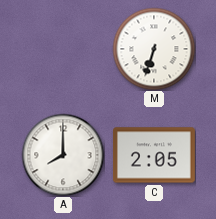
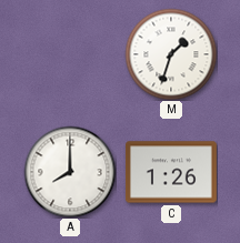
M: 6:33 -> 1:33 (171, 54)
C: 2:05 -> 1:26 (172, 172)
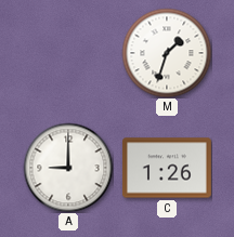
A: 8:00 -> 9:00 (68, 168)
